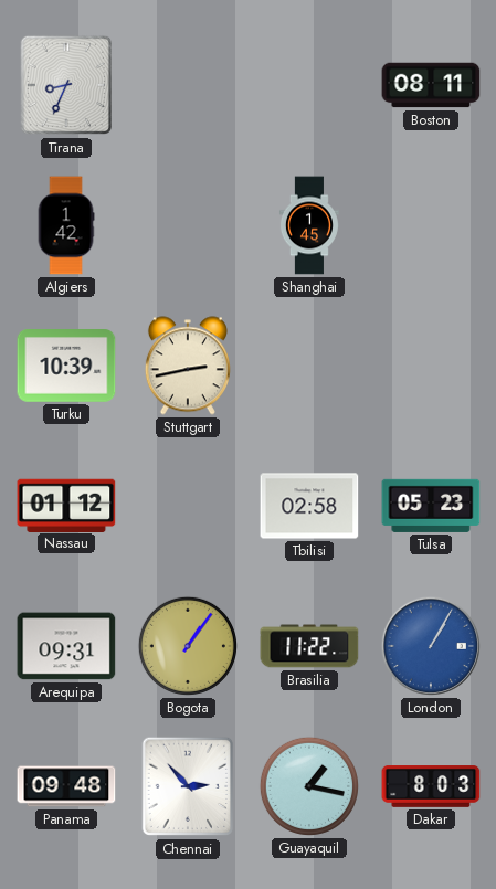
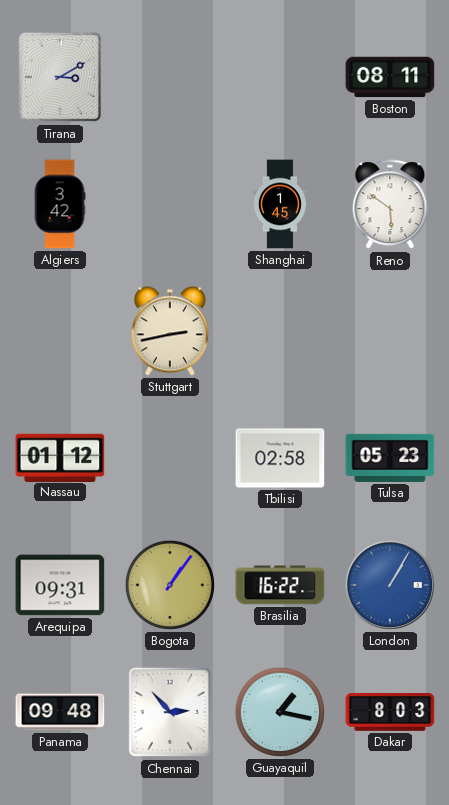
Tirana: 8:34 -> 3:10 (59, 77)
Algiers: 1:42 -> 3:42 (60, 204)
Reno: none -> 5:51 (390, 205)
Turku: 10:39 -> none (66, 367)
Brasilia: 11:22 -> 16:22 (280, 585)
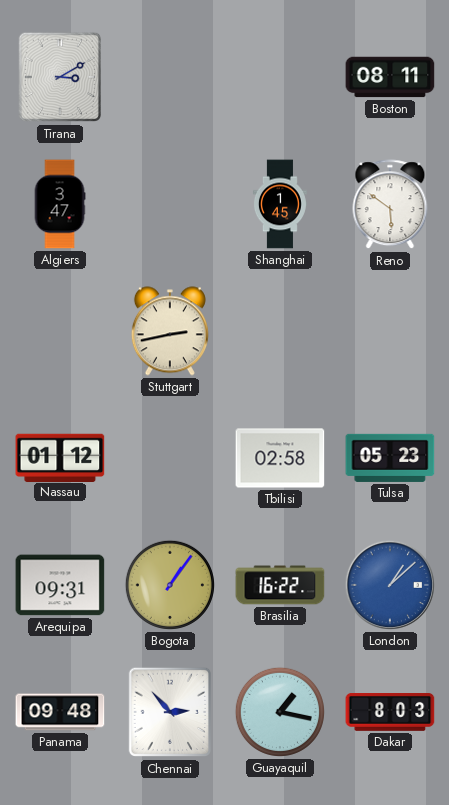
Algiers: 3:42 -> 3:47 (60, 204)
London: 1:05 -> 1:08 (390, 585)
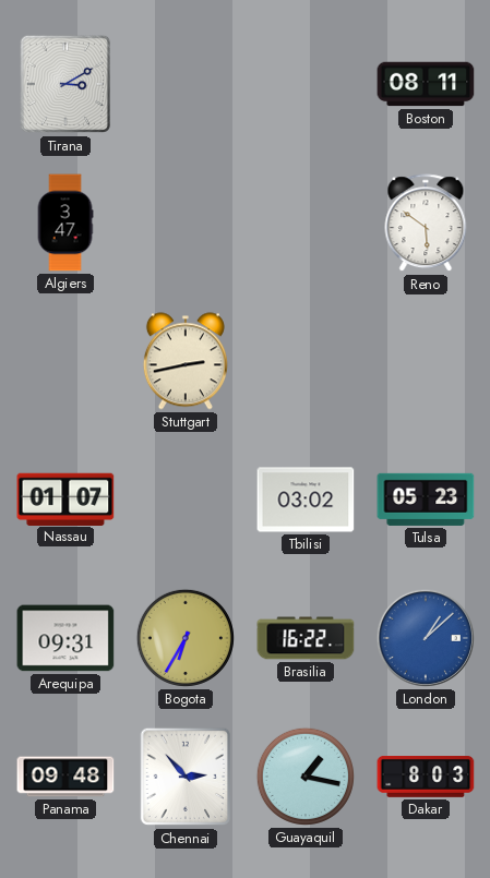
Shanghai: 1:45 -> none (280, 204)
Nassau: 01:12 -> 01:07 (65, 498)
Tbilisi: 02:58 -> 03:02 (306, 500)
Bogota: 1:06 -> 6:35 (186, 638)
